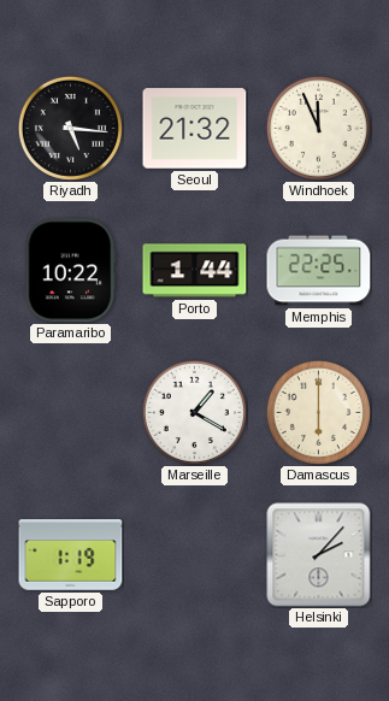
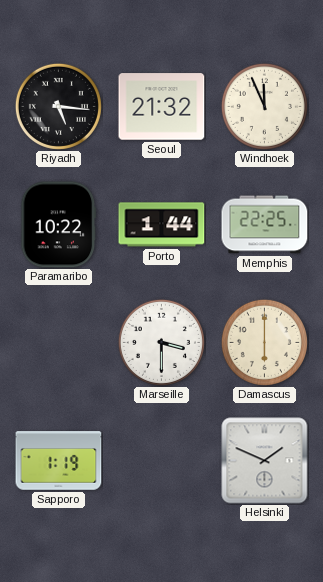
Marseille: 1:20 -> 3:30 (161, 342)
Helsinki: 2:07 -> 1:49 (265, 461)
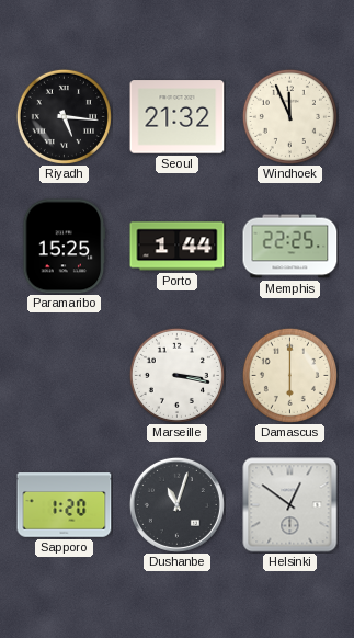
Paramaribo: 10:22 -> 15:25 (65, 247)
Marseille: 3:30 -> 3:17 (176, 375)
Sapporo: 1:19 -> 1:20 (65, 505)
Dushanbe: none -> 11:03 (176, 504)
Helsinki: 1:49 -> 12:51 (290, 505)
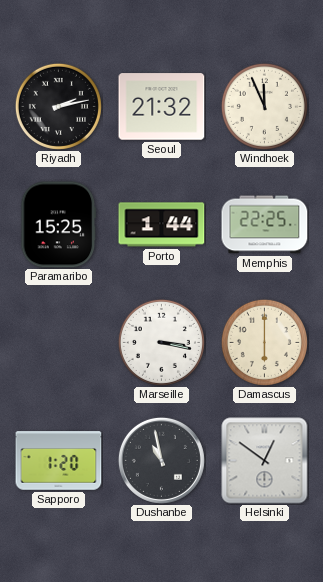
Riyadh: 5:16 -> 2:13 (58, 106)
Dushanbe: 11:03 -> 10:58 (161, 460)
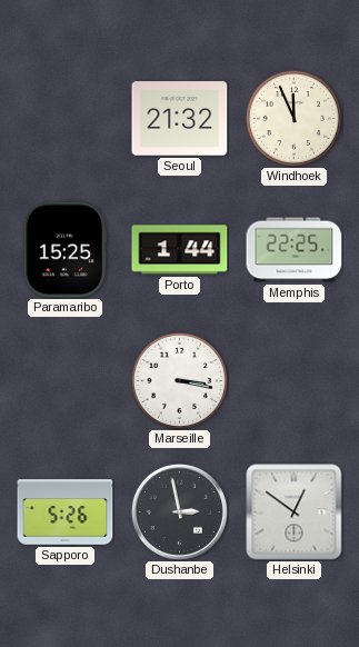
Riyadh: 2:13 -> none (58, 106)
Damascus: 6:00 -> none (264, 342)
Sapporo: 1:20 -> 5:26 (66, 512)
Dushanbe: 10:58 -> 2:58 (179, 511)
